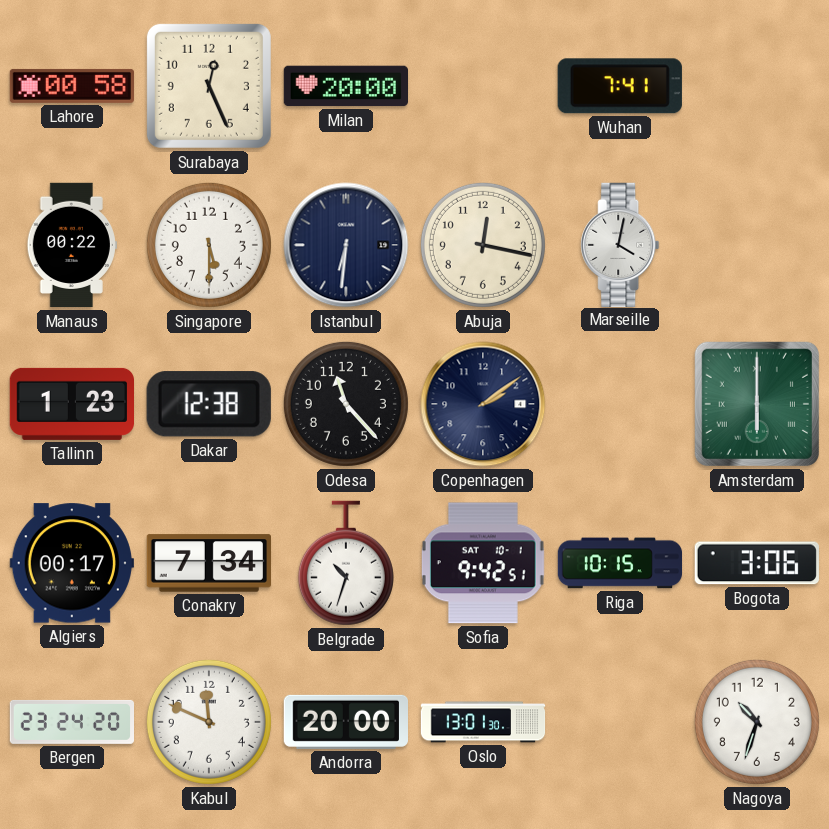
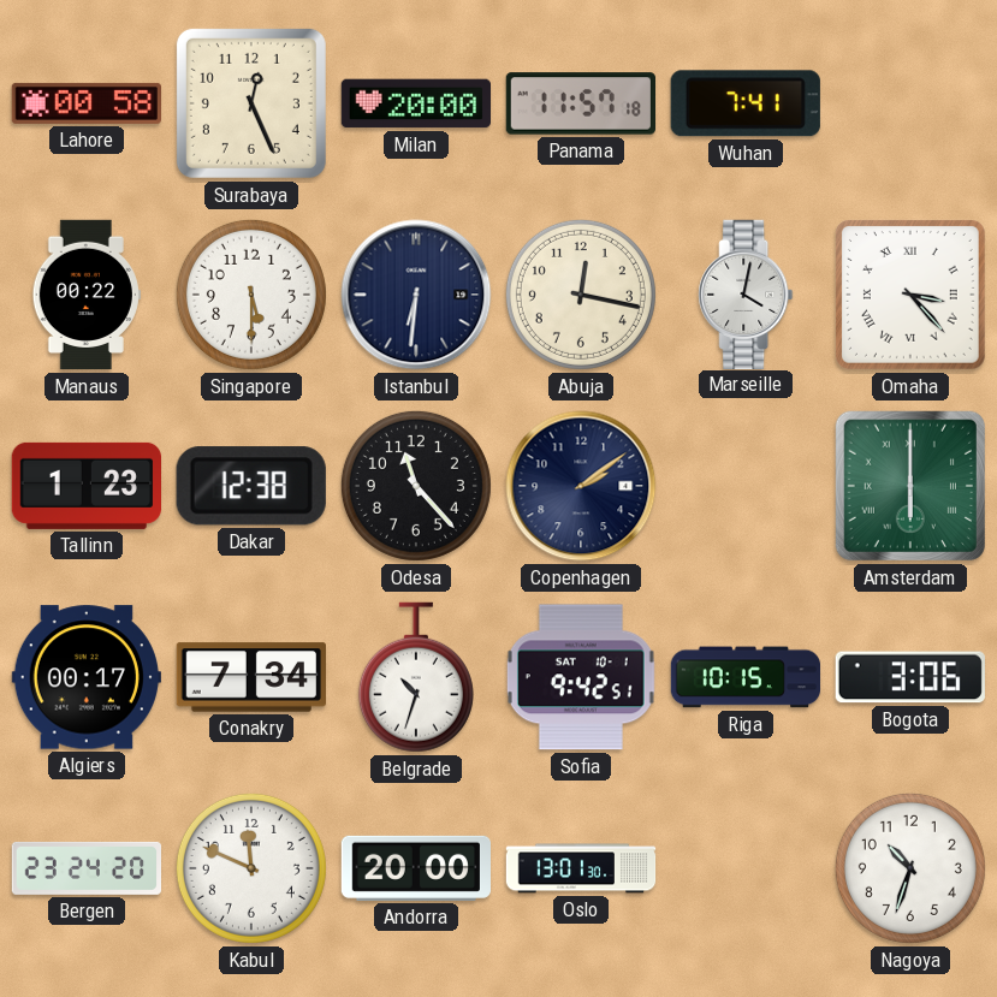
Panama: none -> 11:57 (580, 103)
Omaha: none -> 3:23 (910, 295)
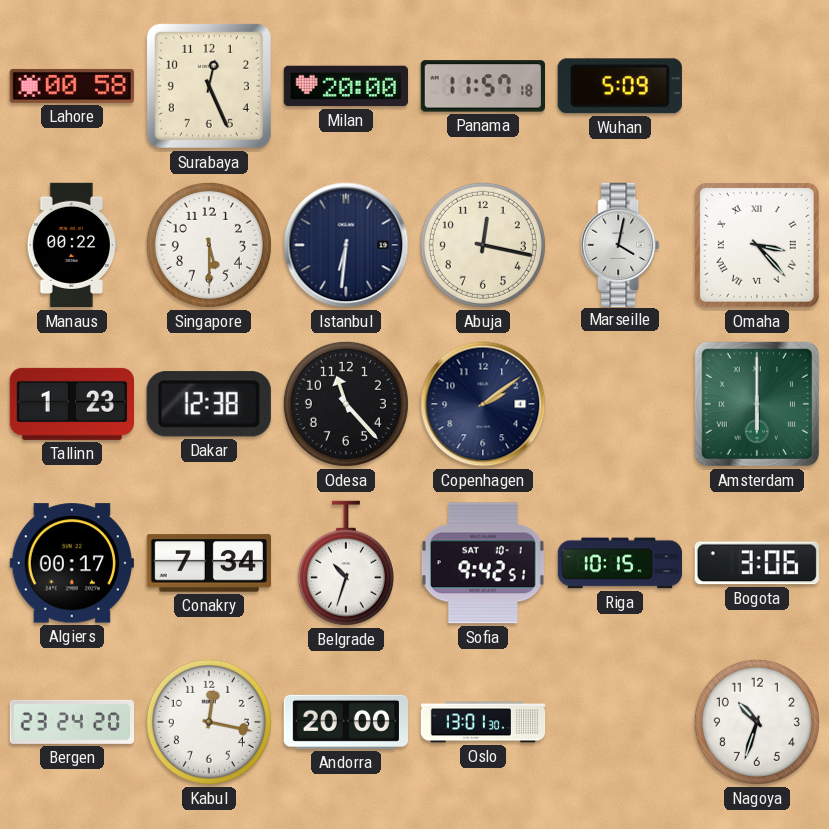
Wuhan: 7:41 -> 5:09 (620, 86)
Kabul: 11:49 -> 12:17 (209, 722)
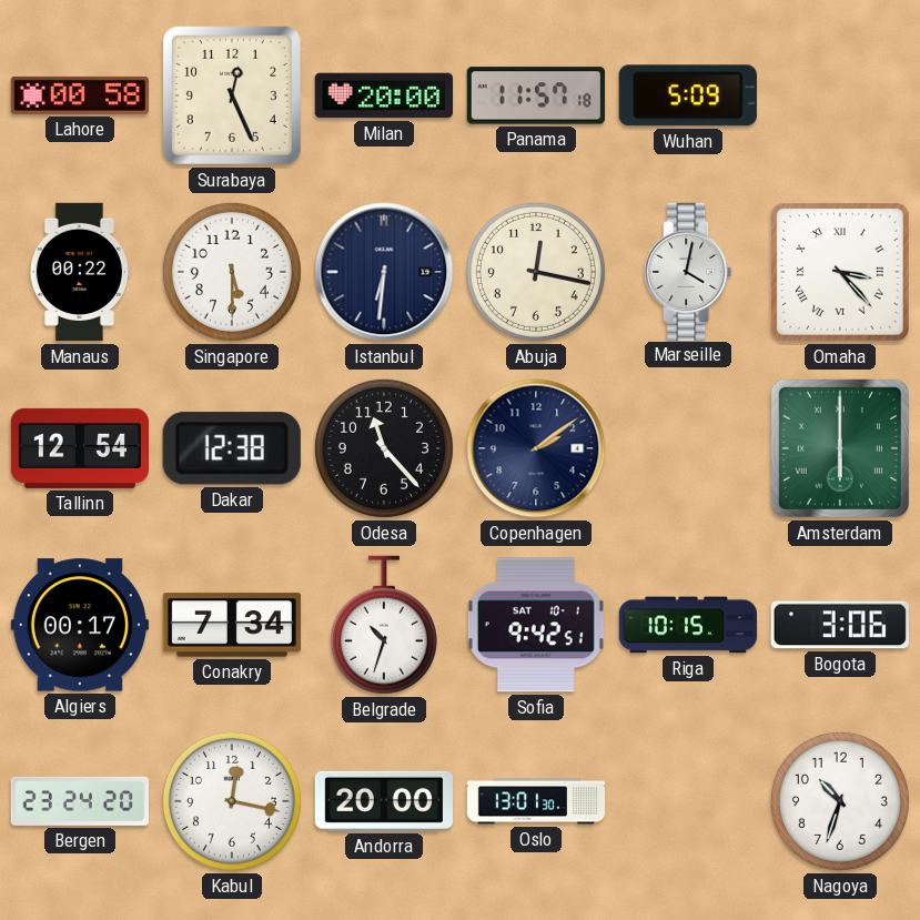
Tallinn: 1:23 -> 12:54 (79, 448)
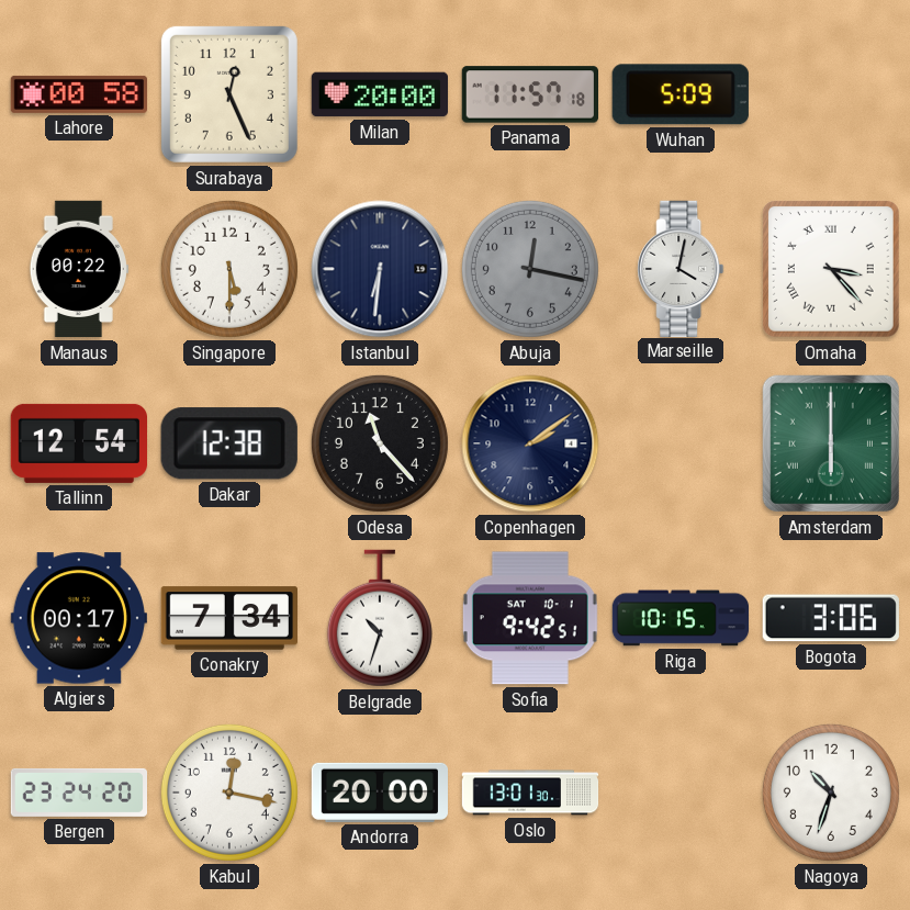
Abuja dial: cream -> grey (530, 269)
